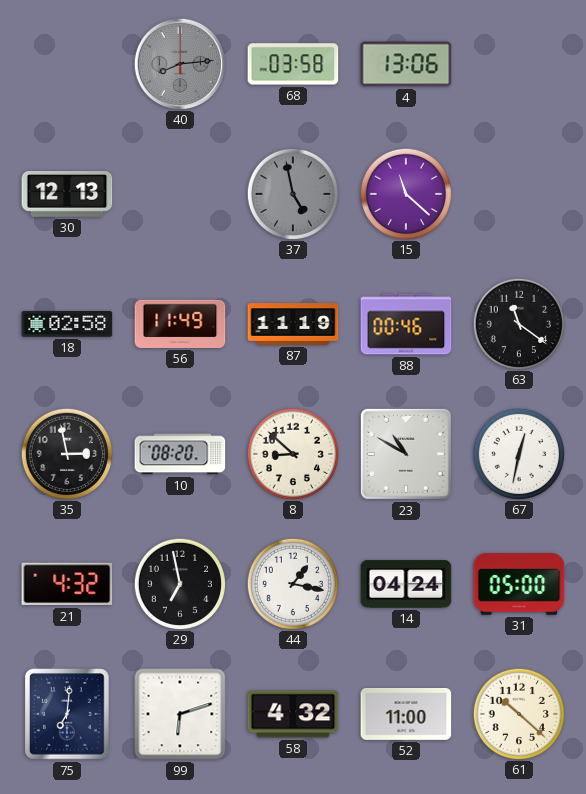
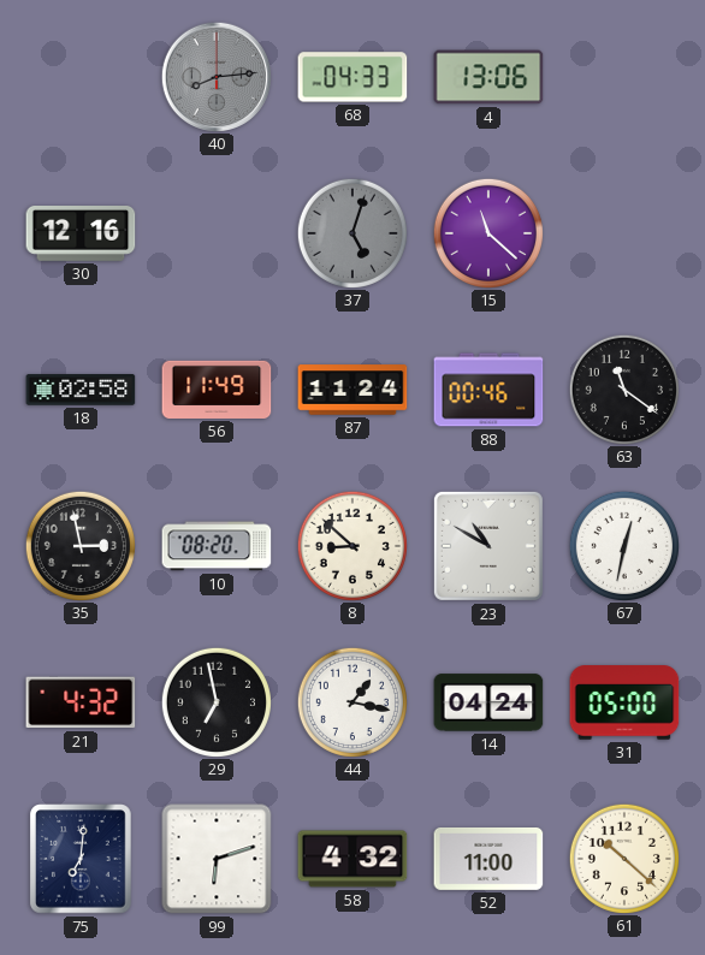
68: 03:58 -> 04:33 (352, 77)
30: 12:13 -> 12:16 (81, 235)
37: 4:58 -> 5:03 (351, 232)
87: 11:19 -> 11:24 (352, 390)
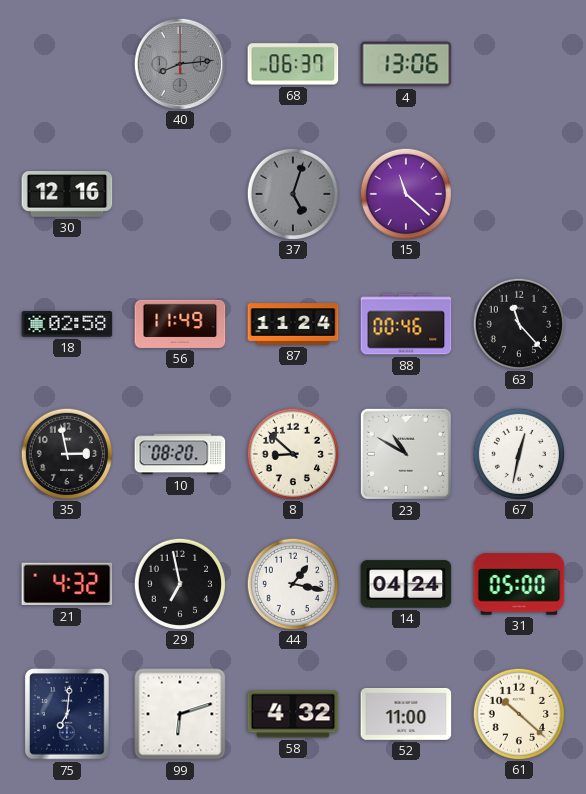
68: 04:33 -> 06:37 (293, 64)
63: 11:21 -> 11:23 (518, 323)
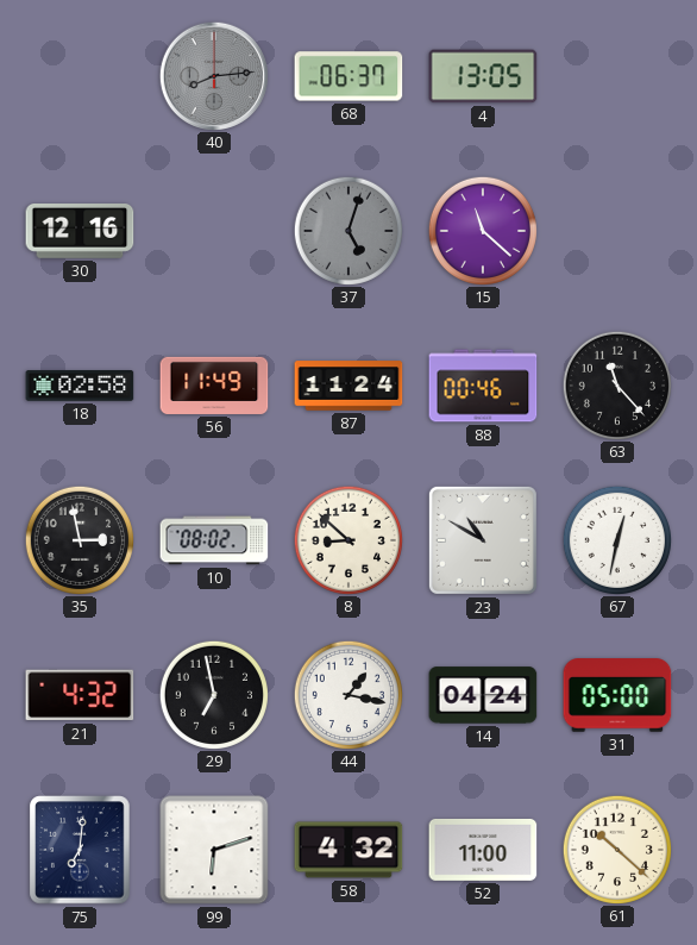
4: 13:06 -> 13:05 (483, 76)
10: 08:20 -> 08:02 (214, 540)
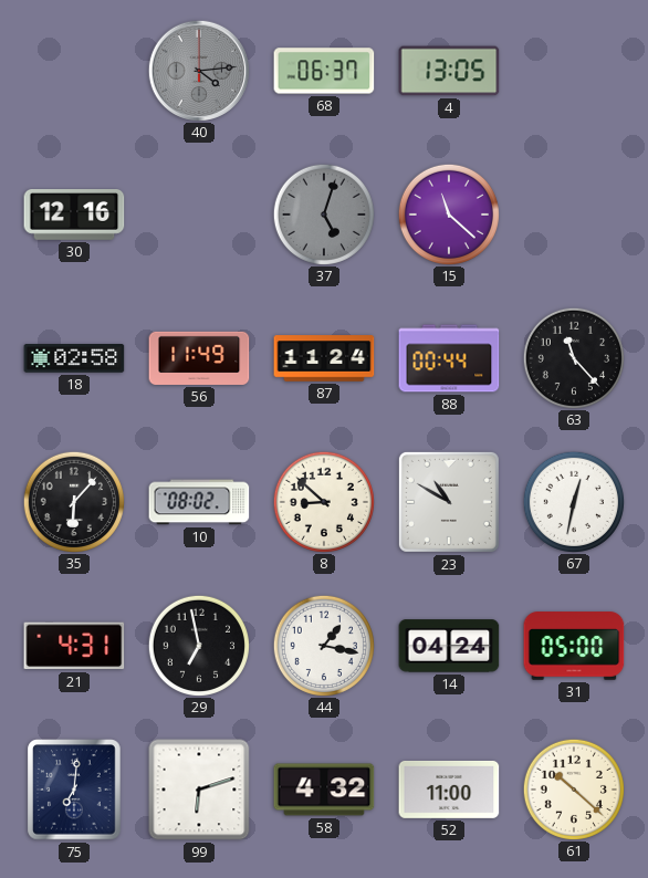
40: 8:14 -> 4:14 (198, 70)
88: 00:46 -> 00:44 (449, 358)
35: 2:58 -> 6:07 (73, 501)
21: 4:32 -> 4:31 (74, 646)
